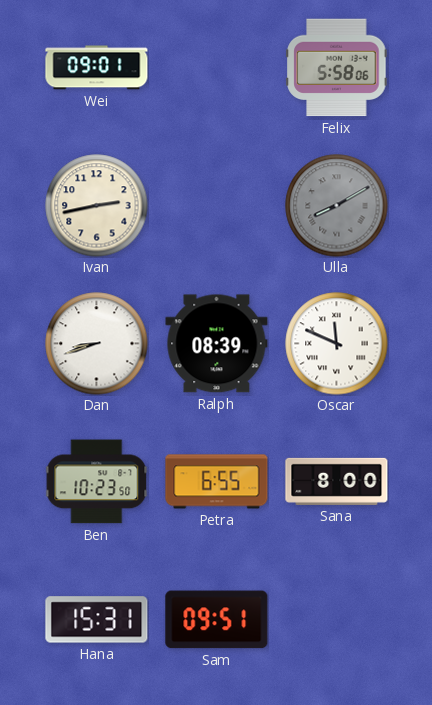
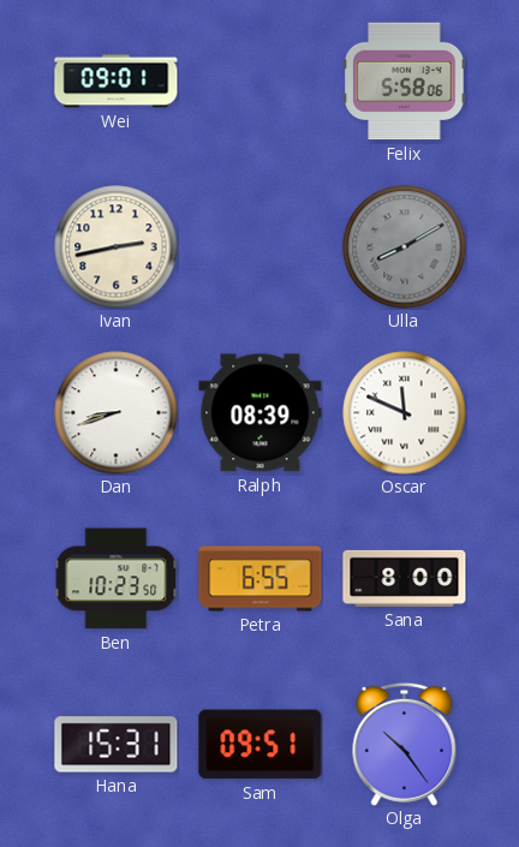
Olga: none -> 10:24 (405, 744)
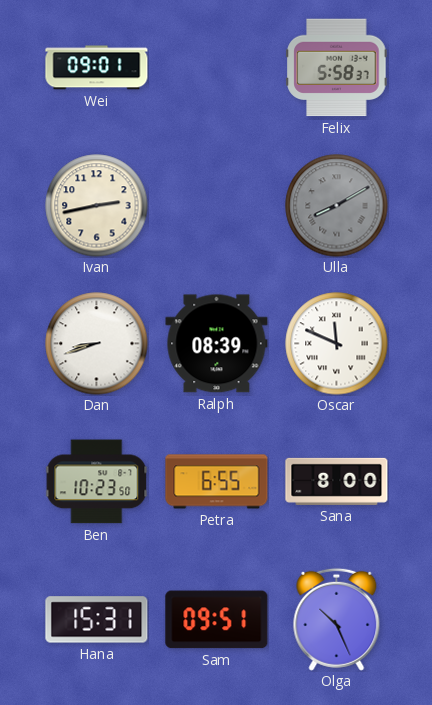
Felix: 5:58:06 -> 5:58:37 (337, 68)
Olga: 10:24 -> 10:26 (337, 619)
